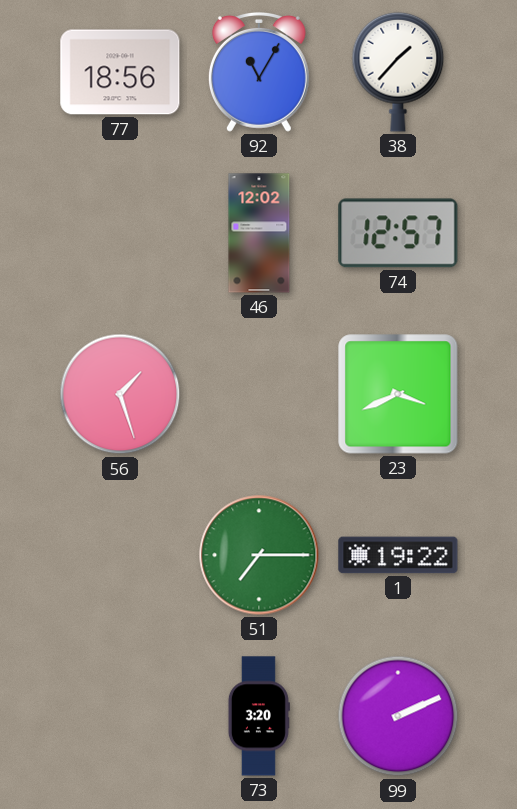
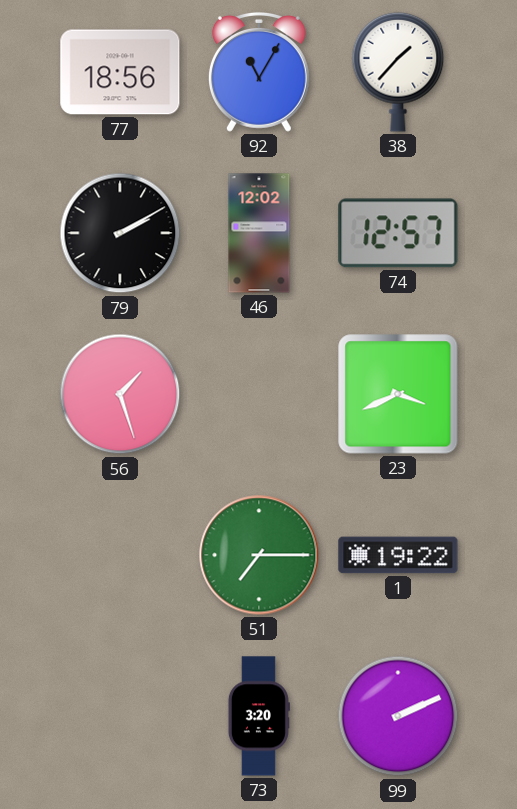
79: none -> 2:10 (120, 233)
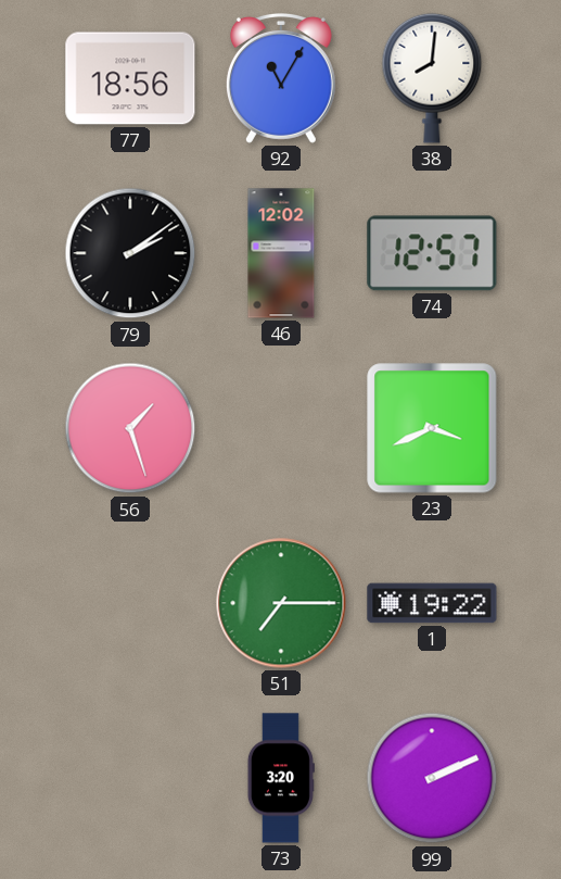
38: 1:37 -> 8:01 (432, 78)
79: 2:10 -> 2:09 (130, 253)
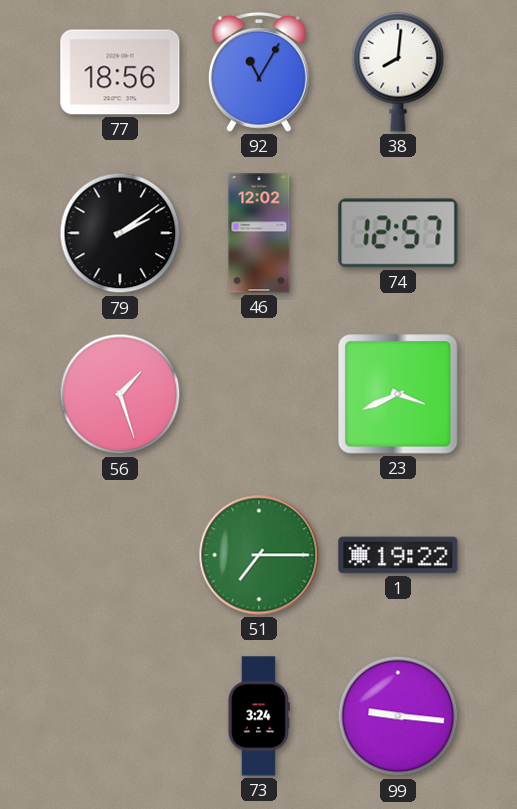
73: 3:20 -> 3:24 (259, 716)
99: 2:11 -> 9:16 (398, 716)
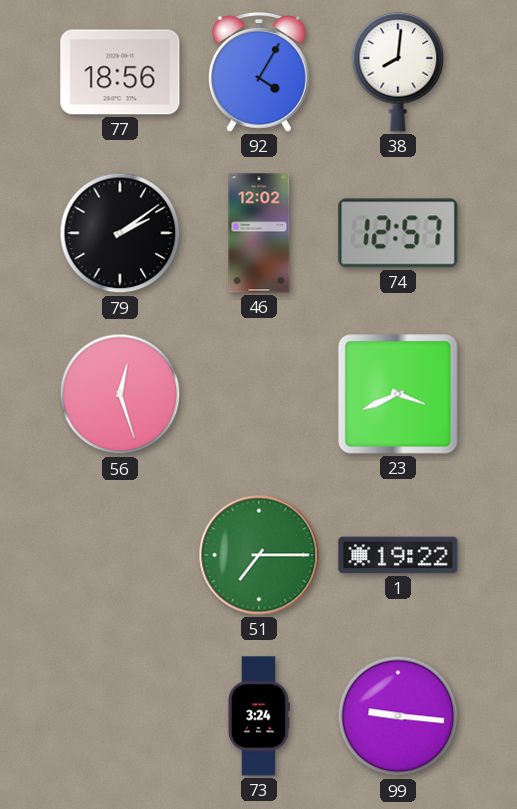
92: 11:05 -> 4:05 (259, 72)
56: 1:27 -> 12:27 (120, 394)
